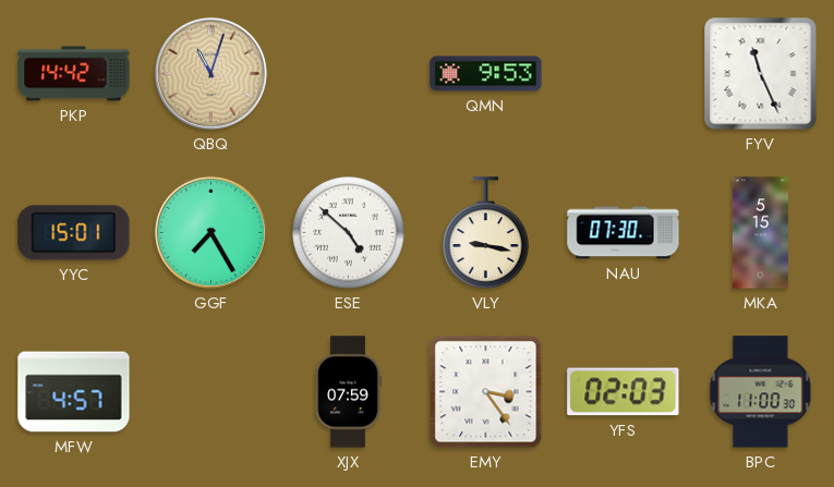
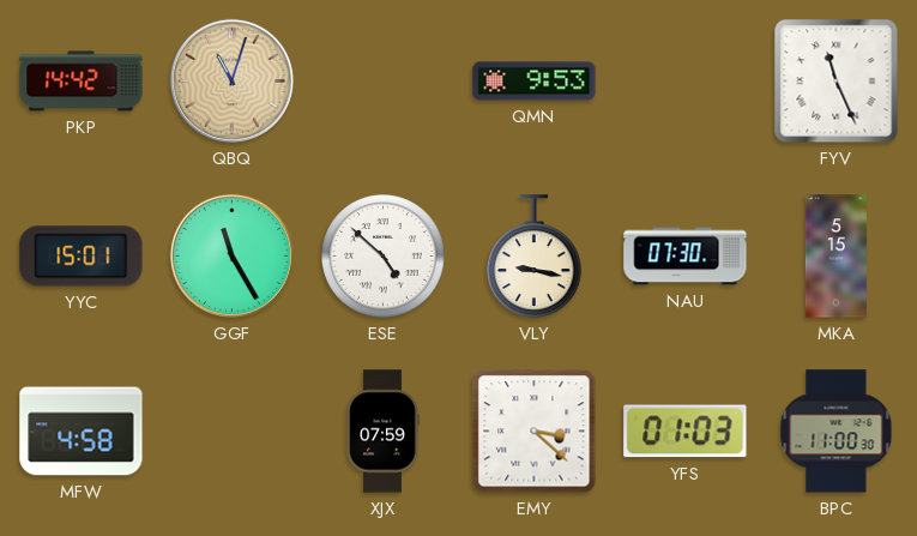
GGF: 7:25 -> 11:25 (231, 255)
MFW: 4:57 -> 4:58 (82, 432)
EMY: 3:24 -> 3:22 (535, 432)
YFS: 02:03 -> 01:03 (686, 432)
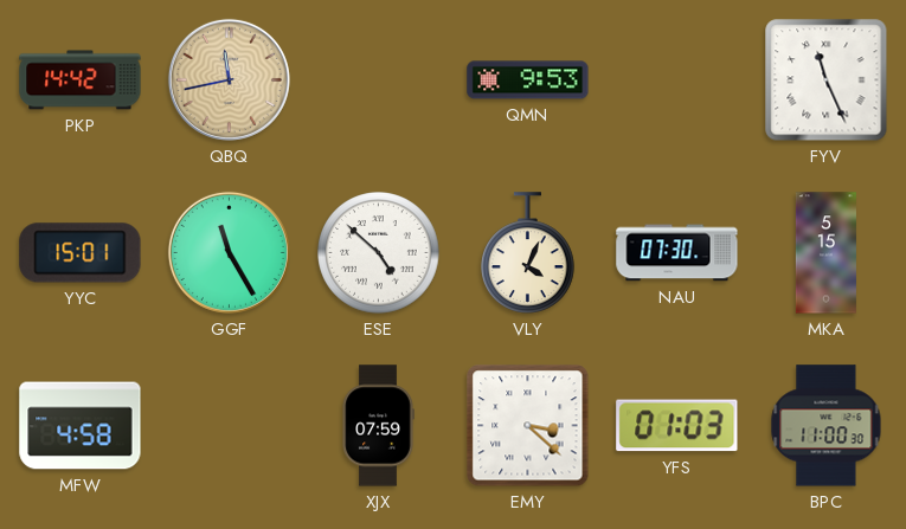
QBQ: 11:03 -> 11:43 (229, 79)
VLY: 9:17 -> 4:04 (528, 253)
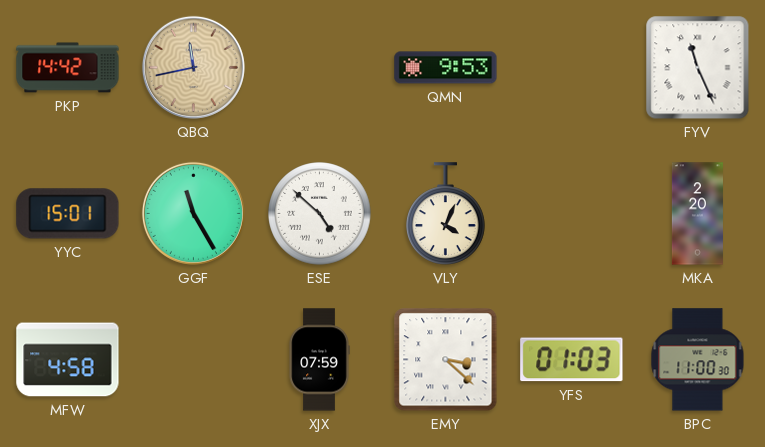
NAU: 07:30 -> none (677, 253)
MKA: 5:15 -> 2:20 (697, 214)
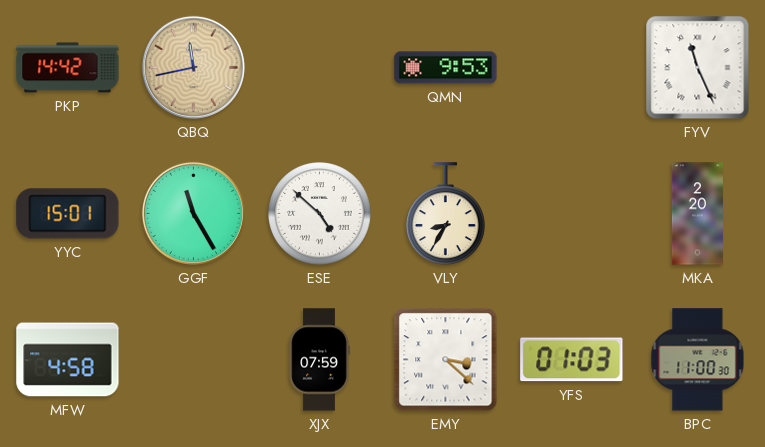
VLY: 4:04 -> 8:35 (446, 214)
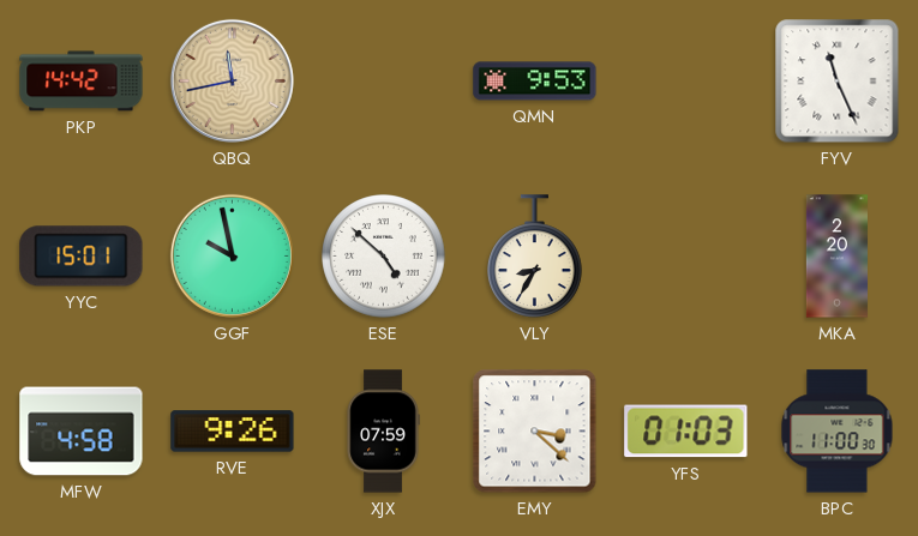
GGF: 11:25 -> 9:58 (232, 255)
RVE: none -> 9:26 (233, 432)
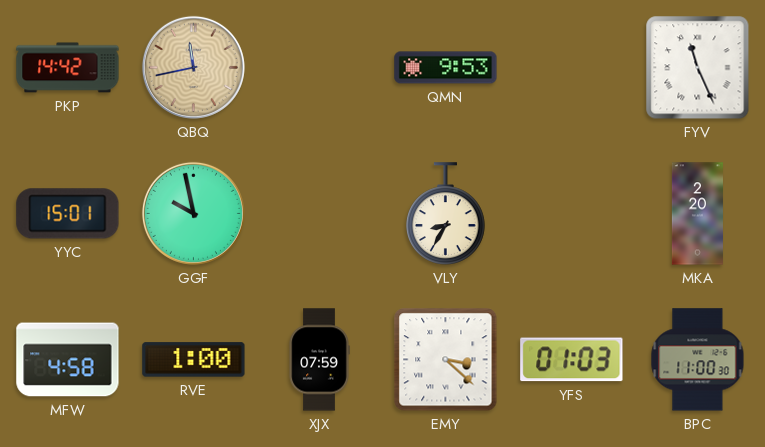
ESE: 4:52 -> none (384, 257)
RVE: 9:26 -> 1:00 (194, 360)
